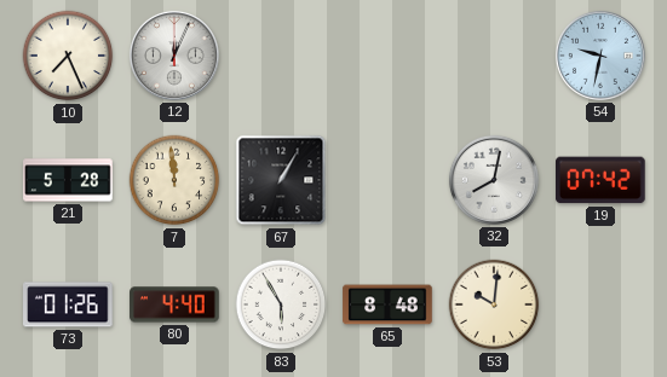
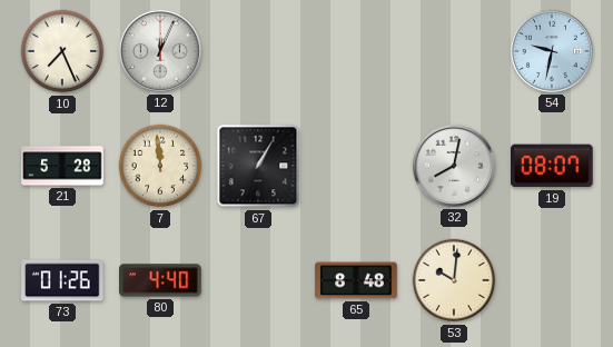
19: 07:42 -> 08:07 (553, 166)
83: 5:55 -> none (281, 304)
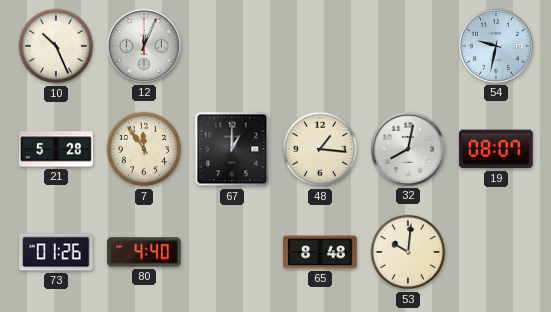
10: 7:26 -> 10:26 (56, 46)
7: 11:59 -> 11:54 (144, 149)
67: 1:05 -> 1:00 (232, 149)
48: none -> 1:16 (320, 149)
